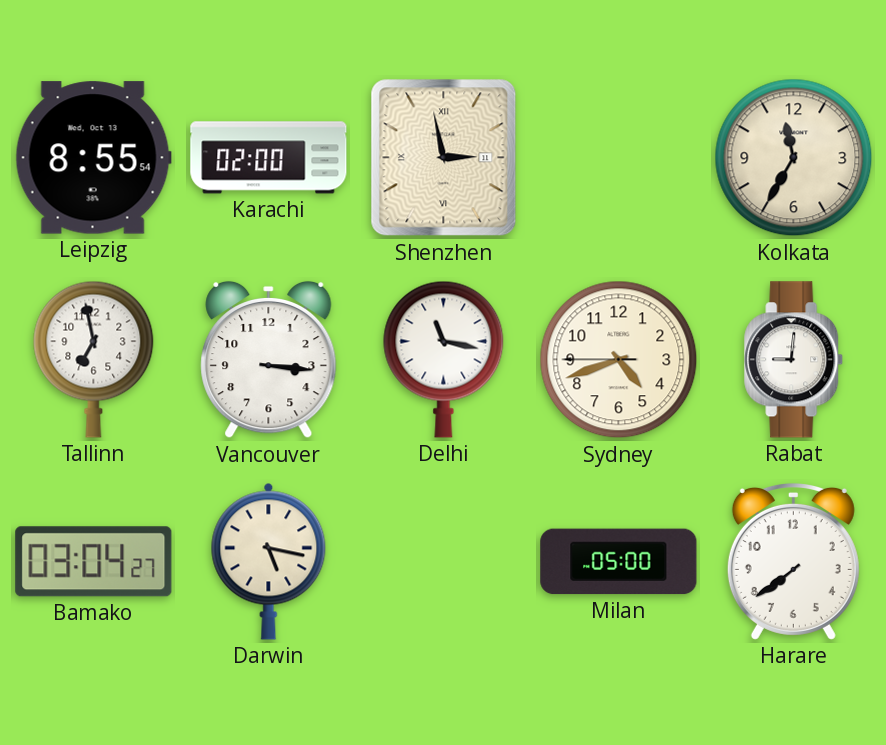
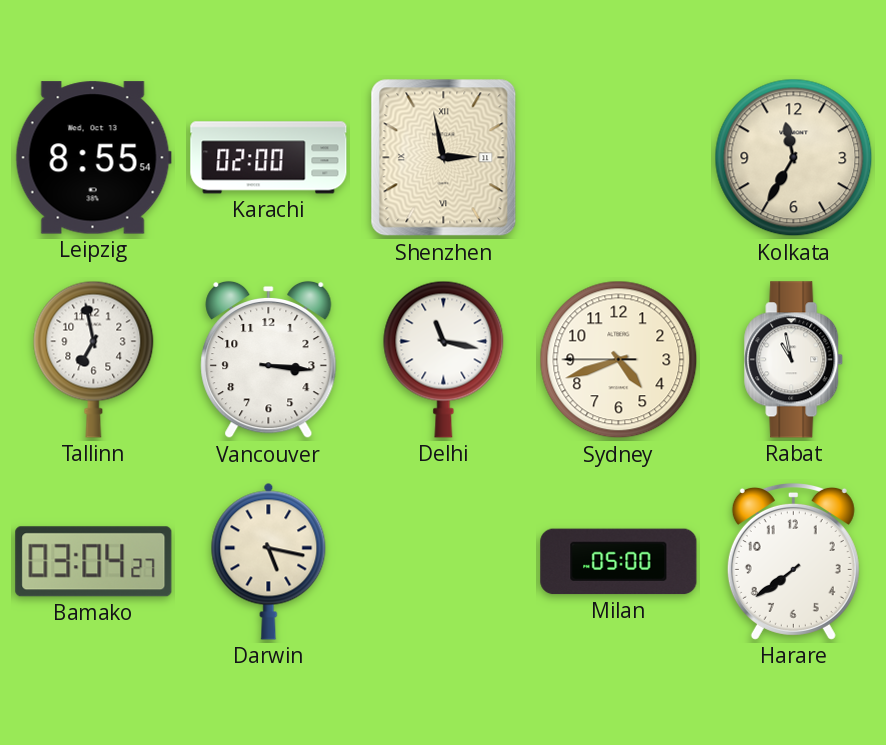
Rabat: 9:01 -> 10:58 (794, 360)
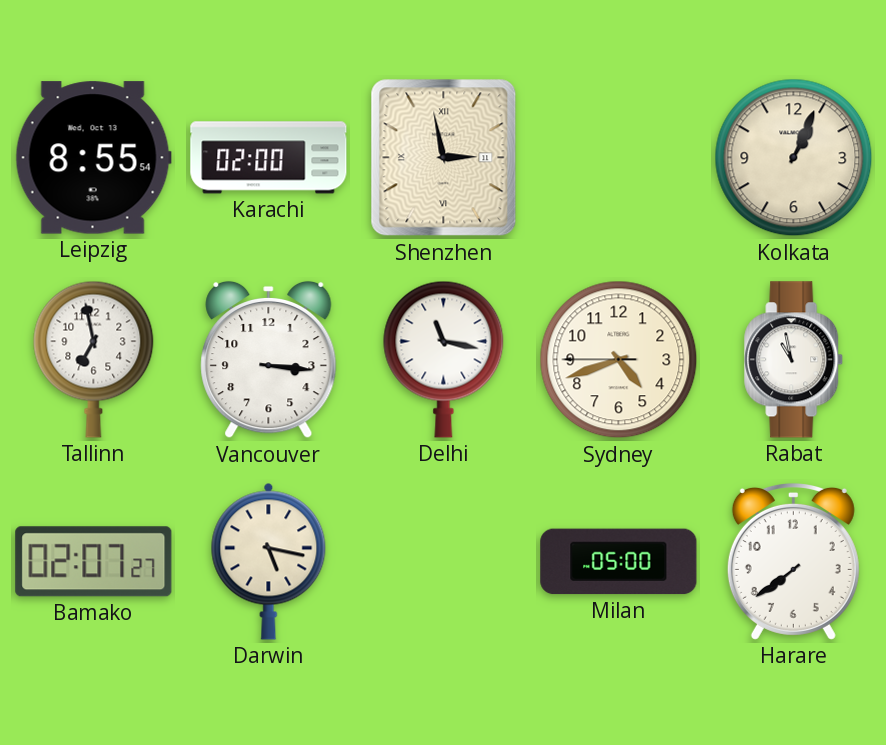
Kolkata: 11:35 -> 1:04 (794, 158)
Bamako: 03:04 -> 02:07 (94, 562)
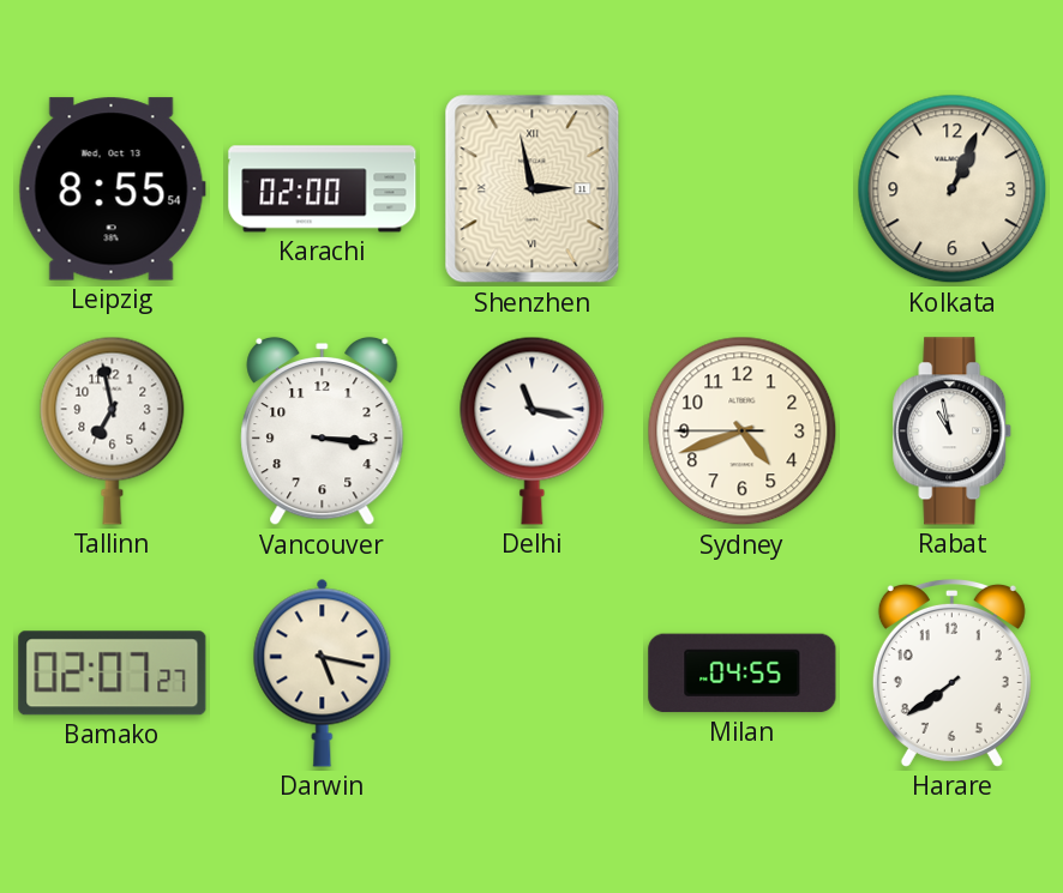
Milan: 05:00 -> 04:55 (743, 674)
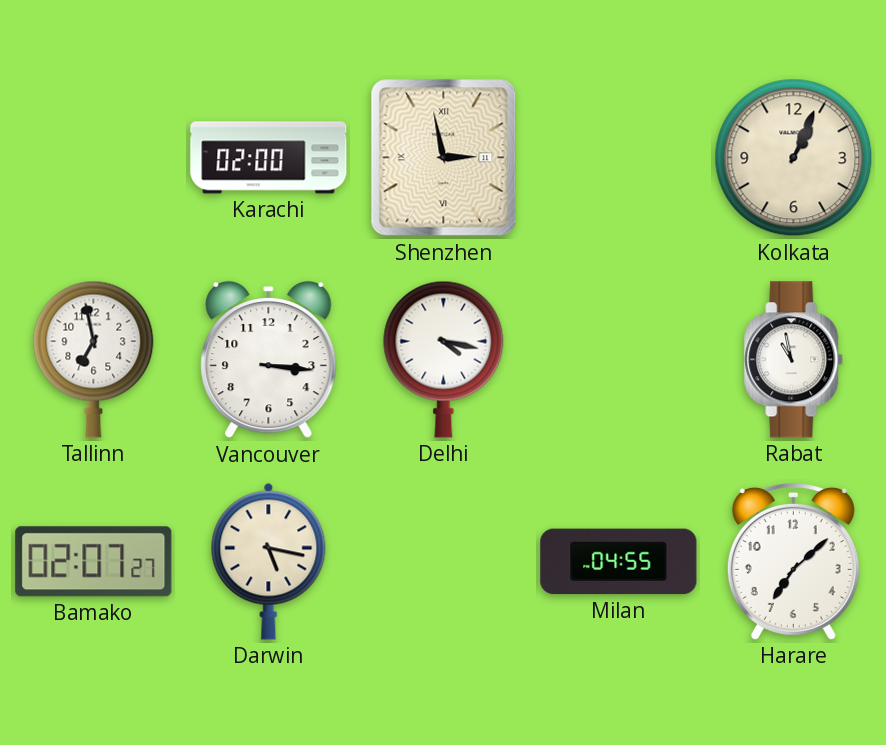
Leipzig: 8:55 -> none (112, 189)
Delhi: 11:17 -> 4:17 (444, 359)
Sydney: 4:41 -> none (743, 432)
Harare: 7:39 -> 7:08 (793, 561)
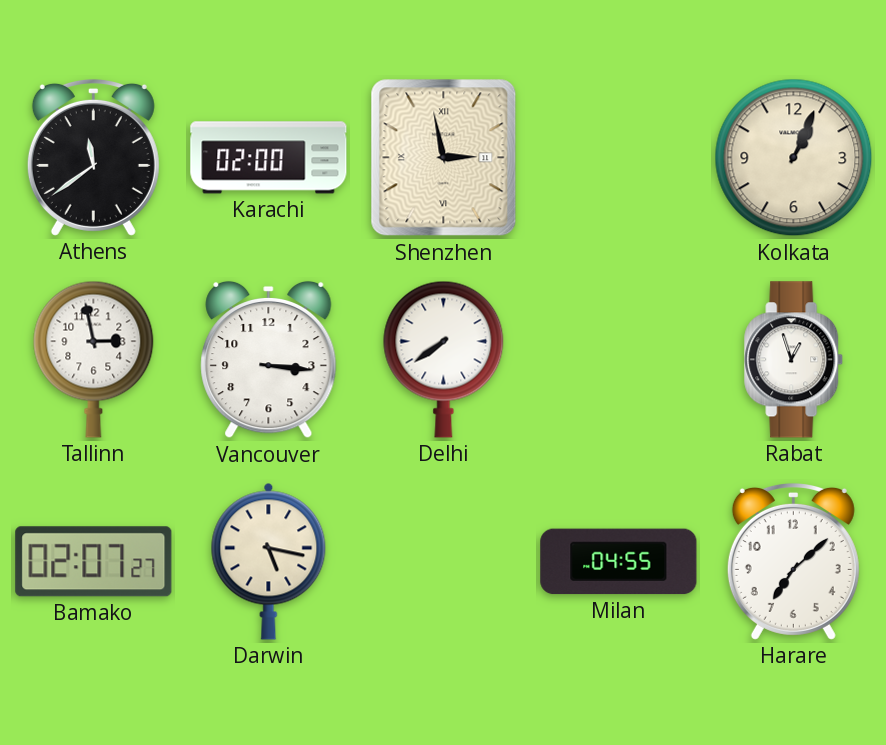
Athens: none -> 11:39 (93, 157)
Tallinn: 6:58 -> 2:58 (94, 359)
Delhi: 4:17 -> 7:39 (444, 359)
Rabat: 10:58 -> 12:57 (794, 360)
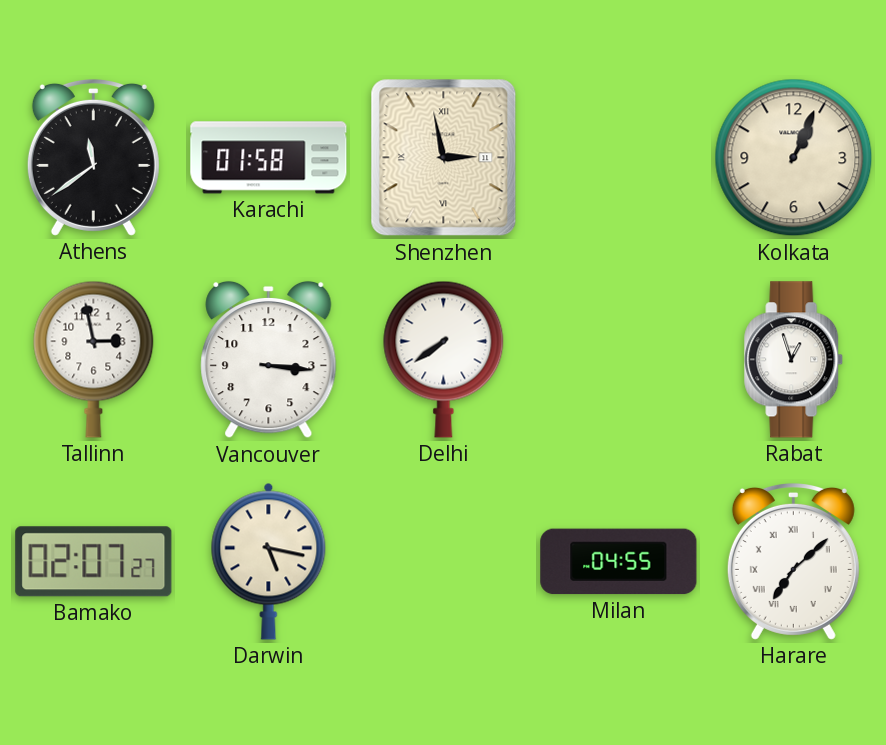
Karachi: 02:00 -> 01:58 (269, 158)
Harare numerals: Arabic -> Roman (793, 561)
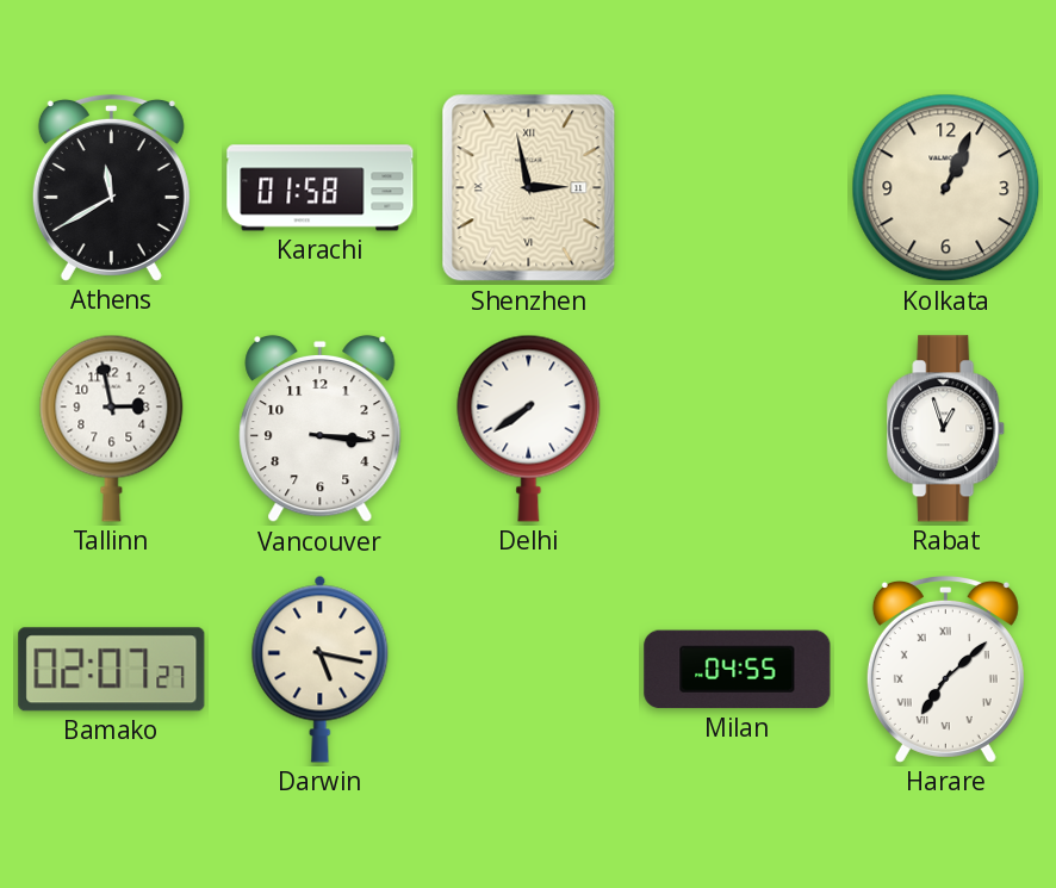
Athens: 11:39 -> 11:40 (111, 187)
